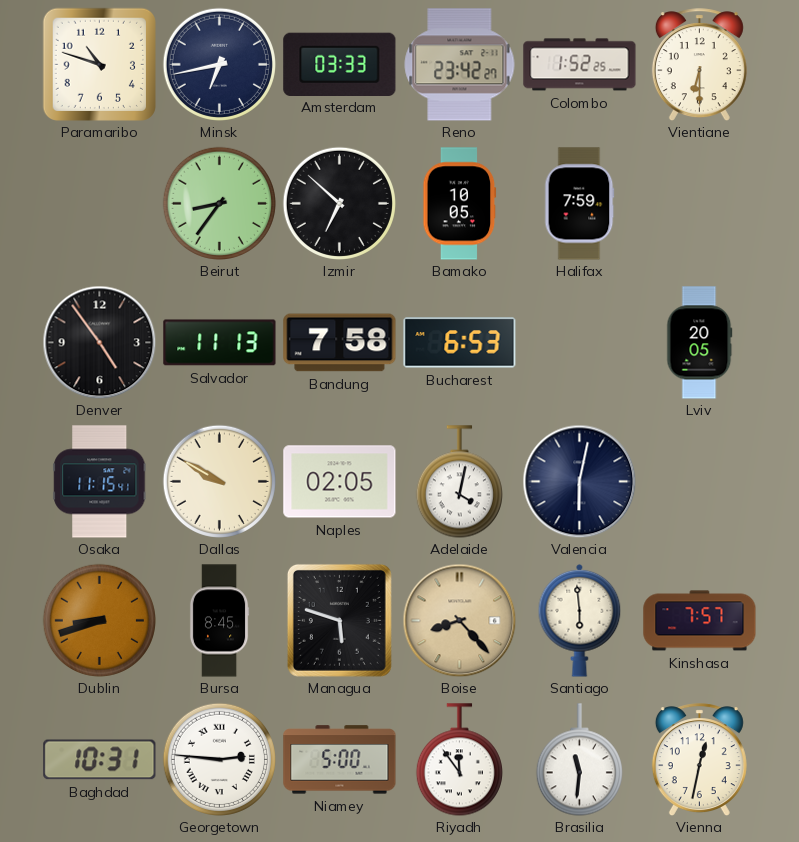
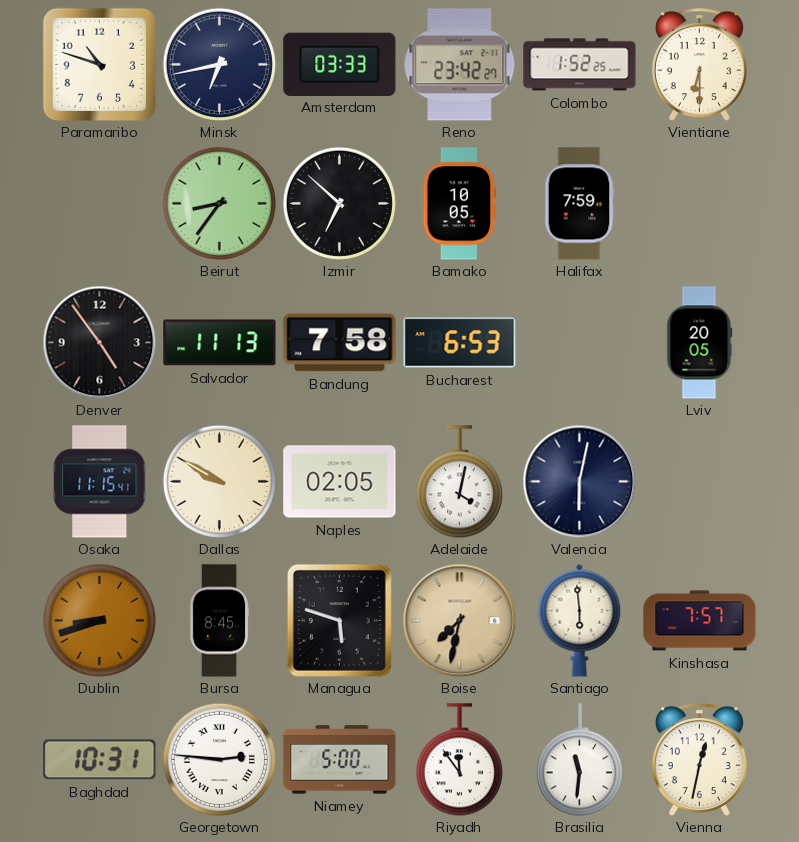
Boise: 8:23 -> 7:32 (459, 620)
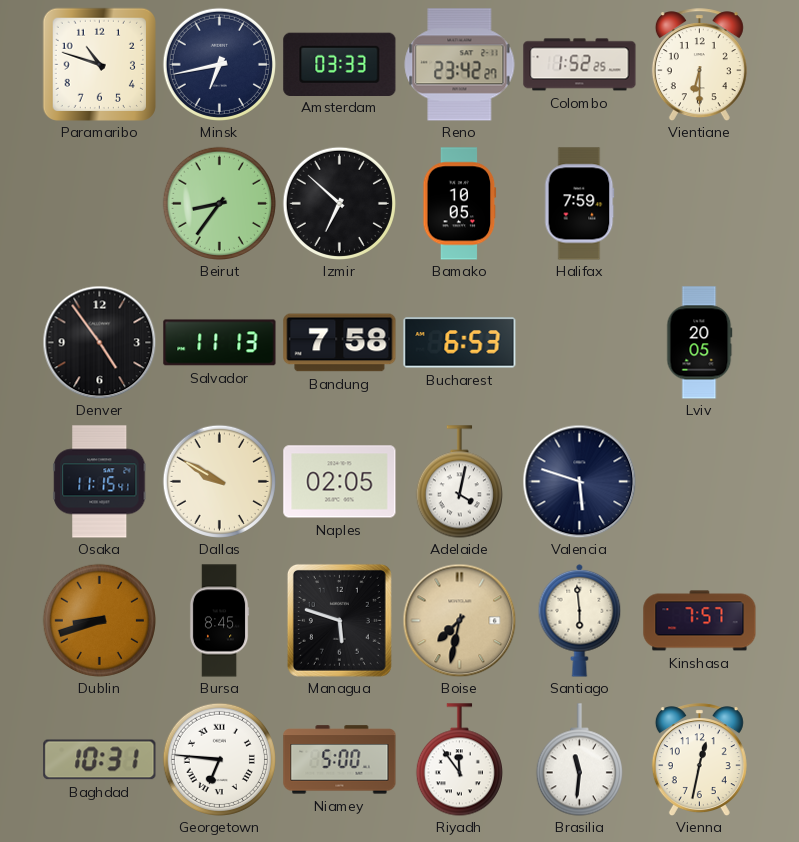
Valencia: 6:02 -> 5:48 (579, 481)
Georgetown: 2:46 -> 6:46 (219, 759)
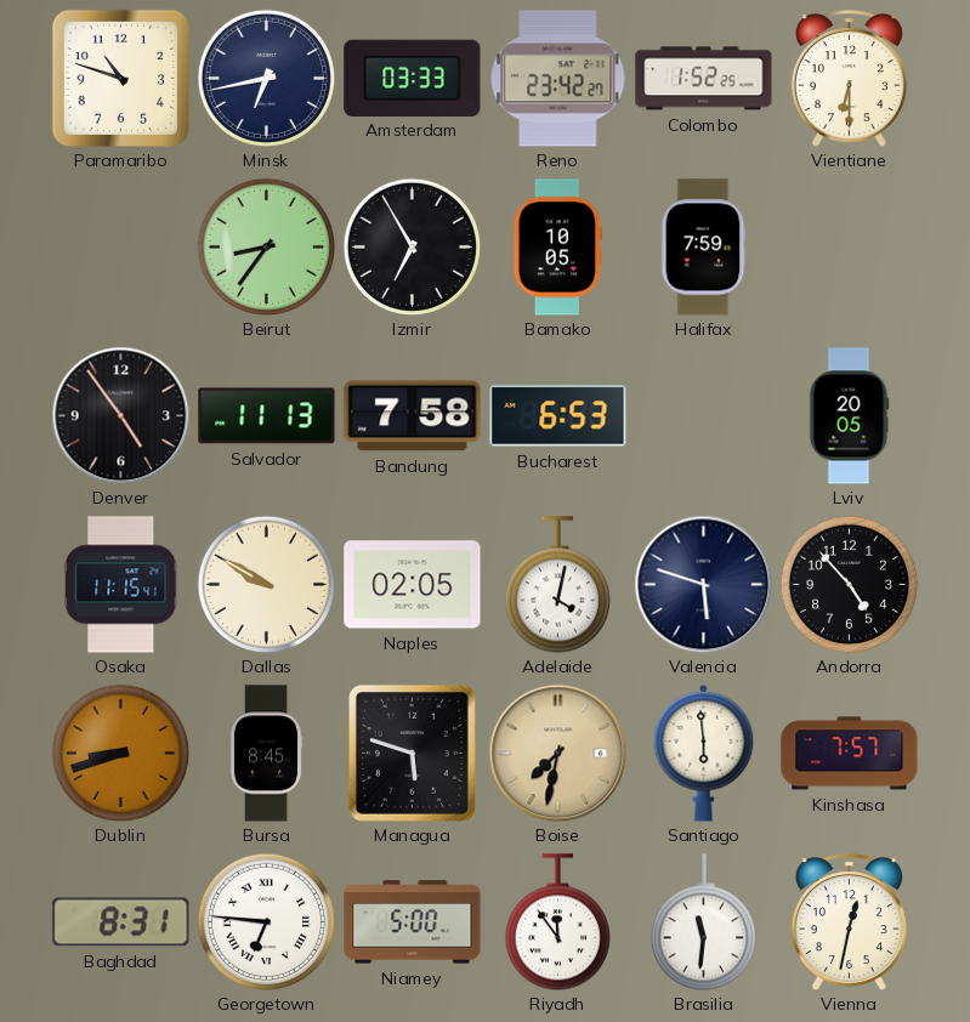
Izmir: 6:52 -> 6:55 (412, 246)
Andorra: none -> 4:53 (849, 584)
Baghdad: 10:31 -> 8:31 (121, 922)
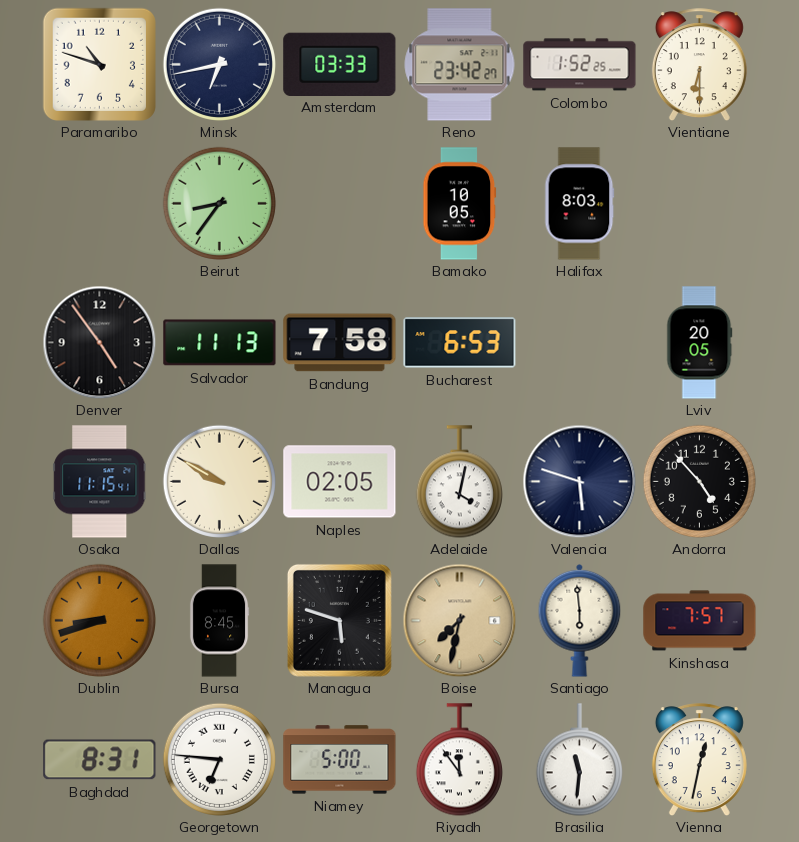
Izmir: 6:55 -> none (412, 246)
Halifax: 7:59 -> 8:03 (580, 204)
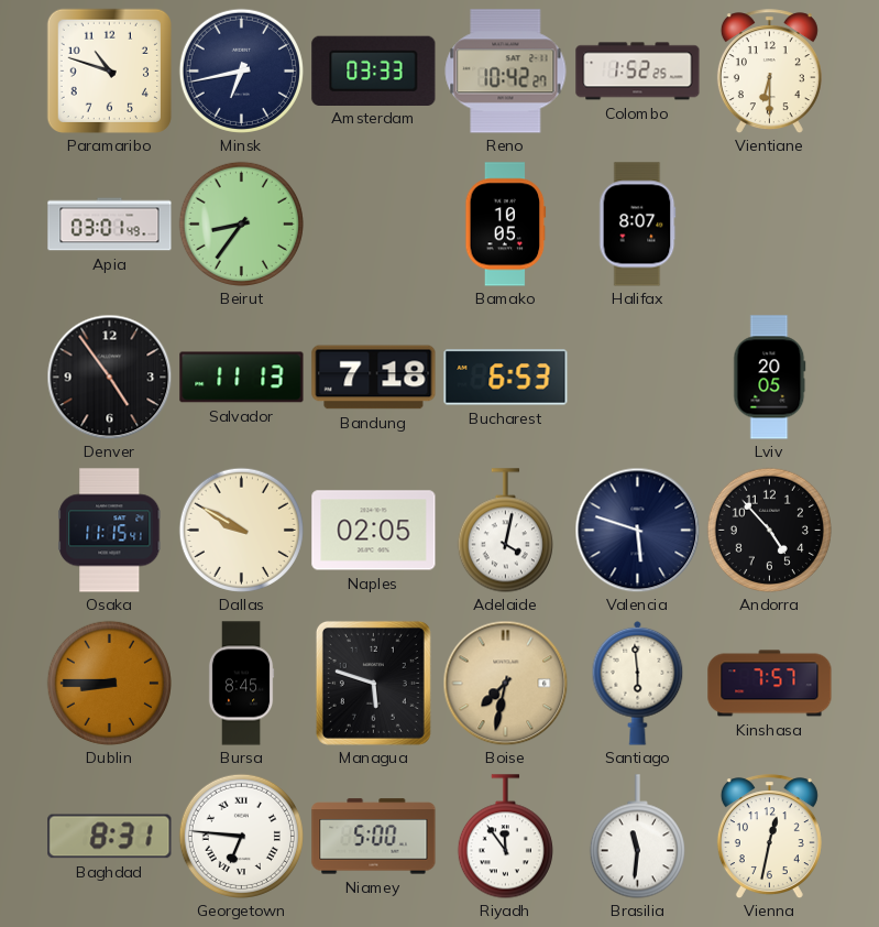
Reno: 23:42 -> 10:42 (506, 72)
Apia: none -> 03:01 (110, 225)
Halifax: 8:03 -> 8:07 (638, 225)
Bandung: 7:58 -> 7:18 (374, 378)
Dublin: 8:42 -> 8:45 (109, 683)
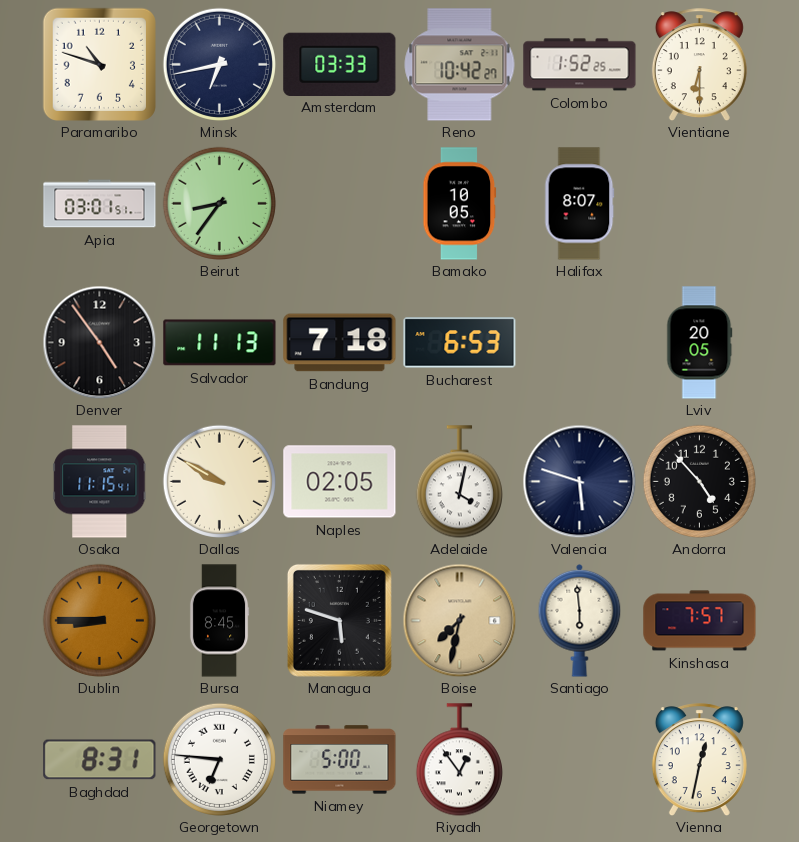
Apia: 03:01:49 -> 03:01:51 (100, 204)
Riyadh: 11:54 -> 12:54 (459, 760)
Brasilia: 11:31 -> none (637, 837)
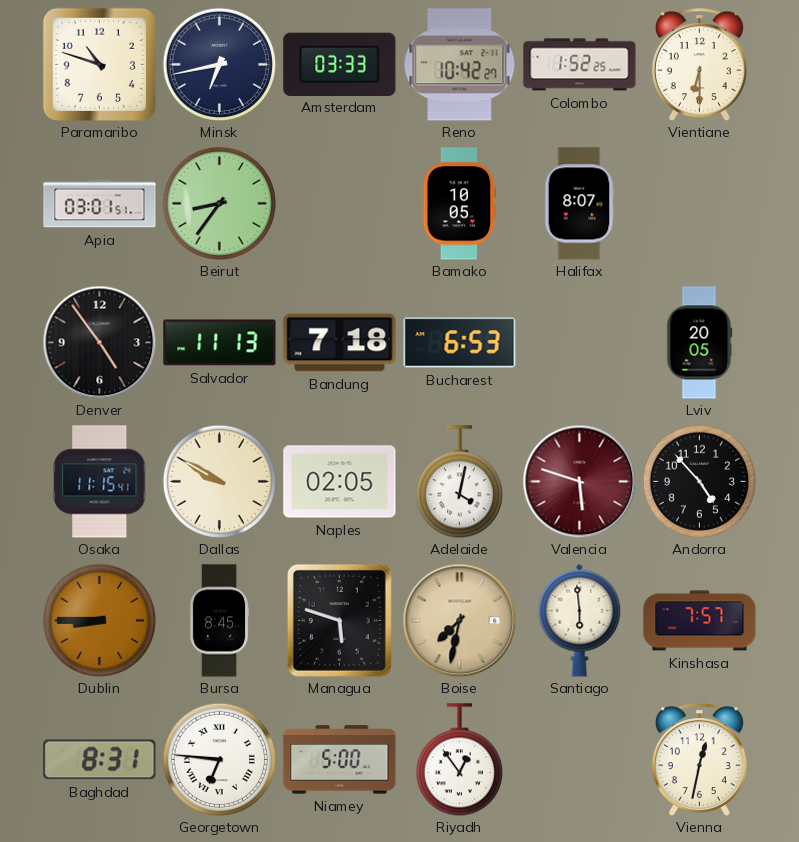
Valencia dial: navy -> burgundy (579, 481)
